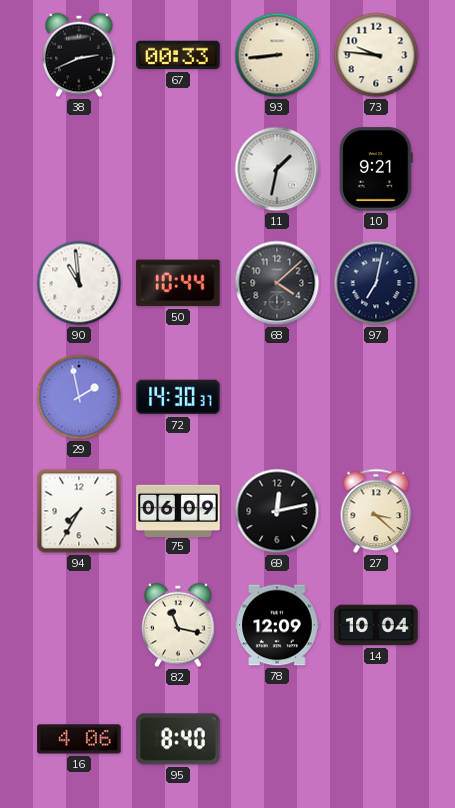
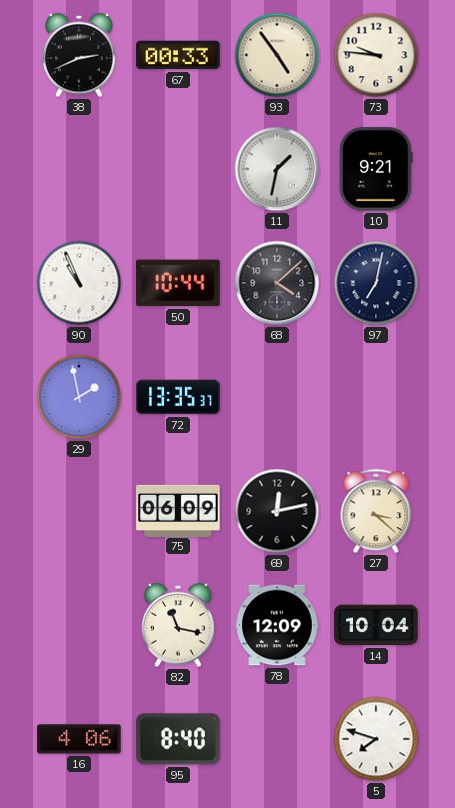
93: 8:44 -> 4:54 (277, 55)
90: 10:59 -> 10:56 (79, 283)
72: 14:30 -> 13:35 (178, 397)
94: 7:35 -> none (79, 511)
5: none -> 7:48 (376, 739)
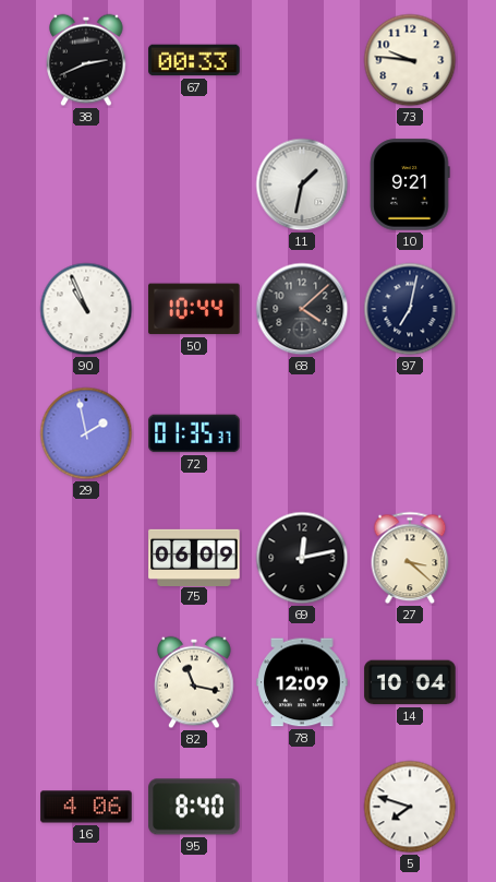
93: 4:54 -> none (277, 55)
72: 13:35 -> 01:35 (194, 433)
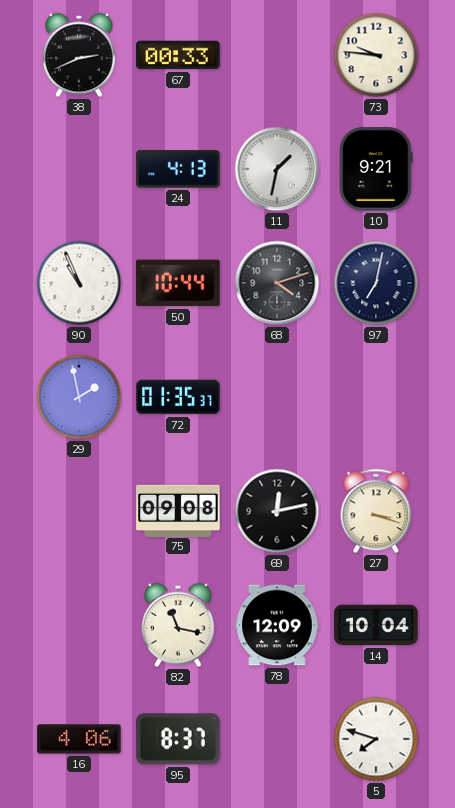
24: none -> 4:13 (178, 169)
68: 4:08 -> 4:12 (277, 283)
75: 06:09 -> 09:08 (178, 510)
27: 3:22 -> 3:18 (376, 511)
95: 8:40 -> 8:37 (178, 739)
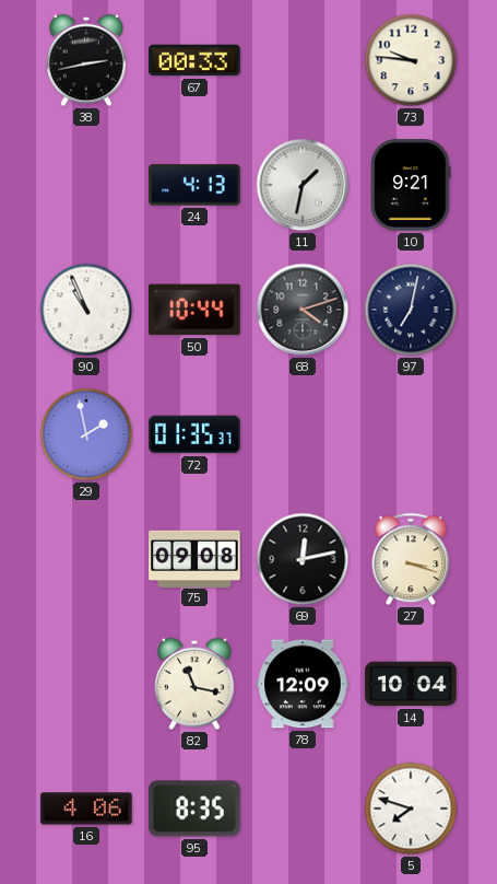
38: 2:41 -> 2:43 (86, 60)
95: 8:37 -> 8:35 (194, 809)
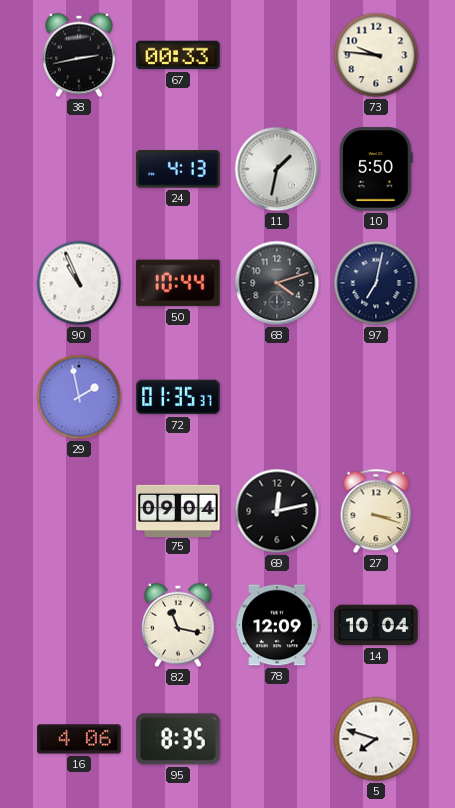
10: 9:21 -> 5:50 (376, 169)
75: 09:08 -> 09:04 (178, 510)
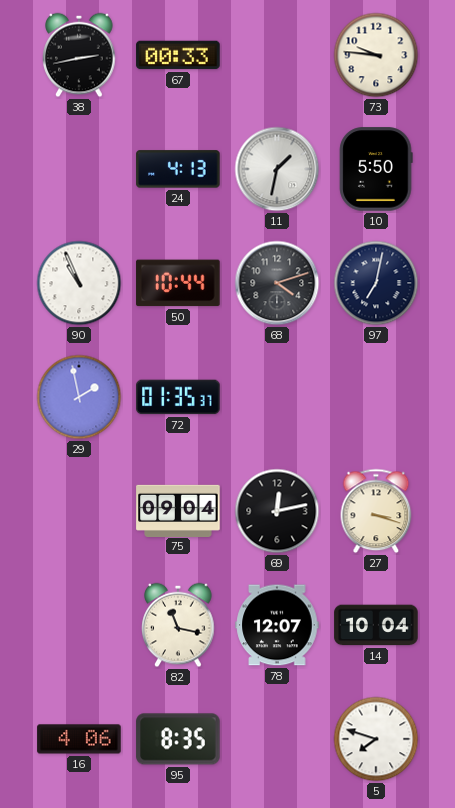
78: 12:09 -> 12:07 (277, 625)
